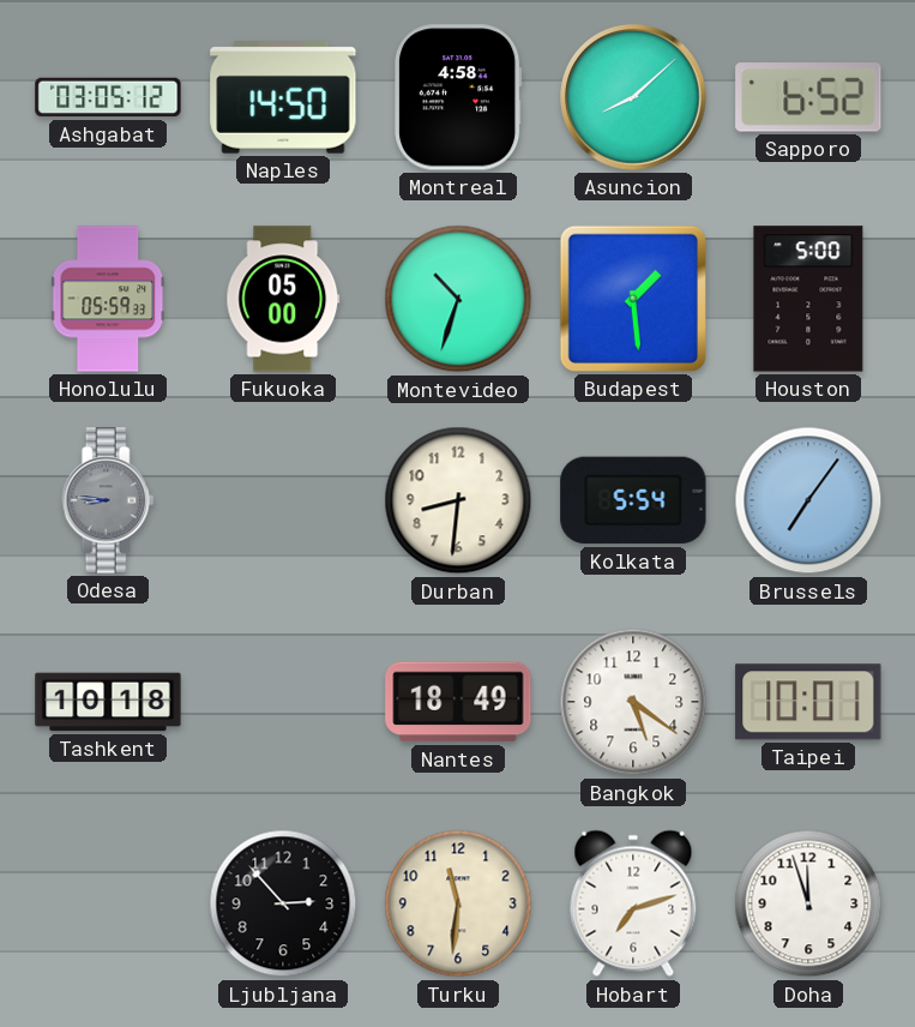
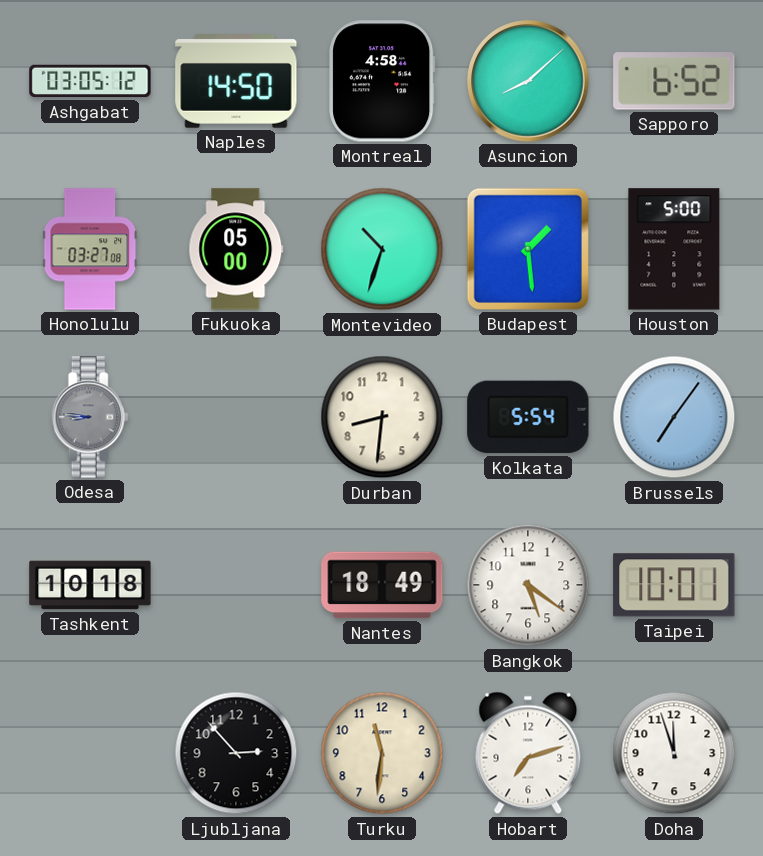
Honolulu: 05:59 -> 03:27 (90, 249)
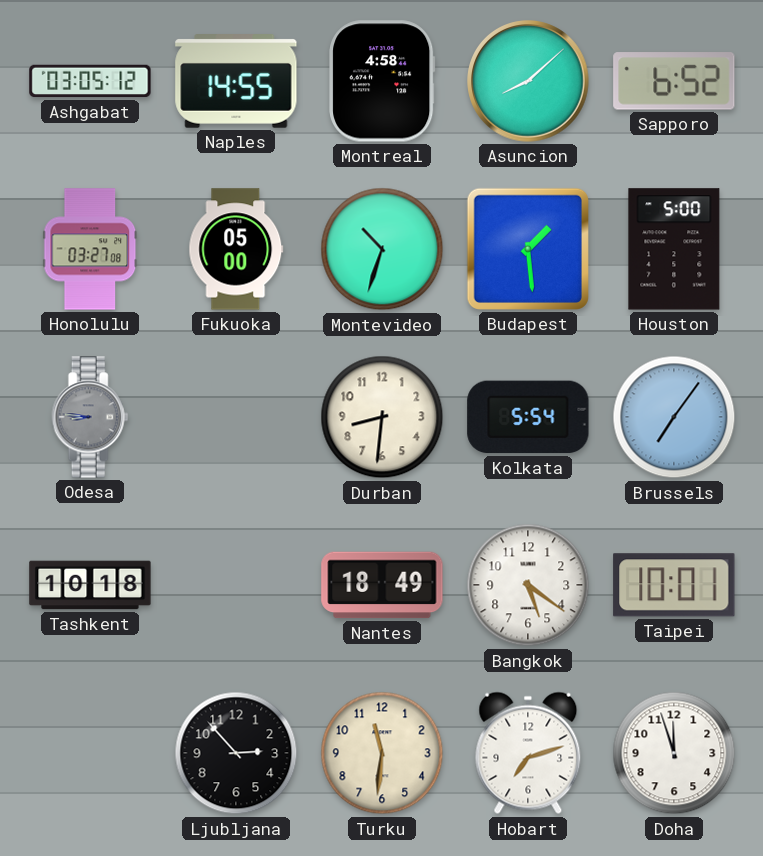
Naples: 14:50 -> 14:55 (236, 81)
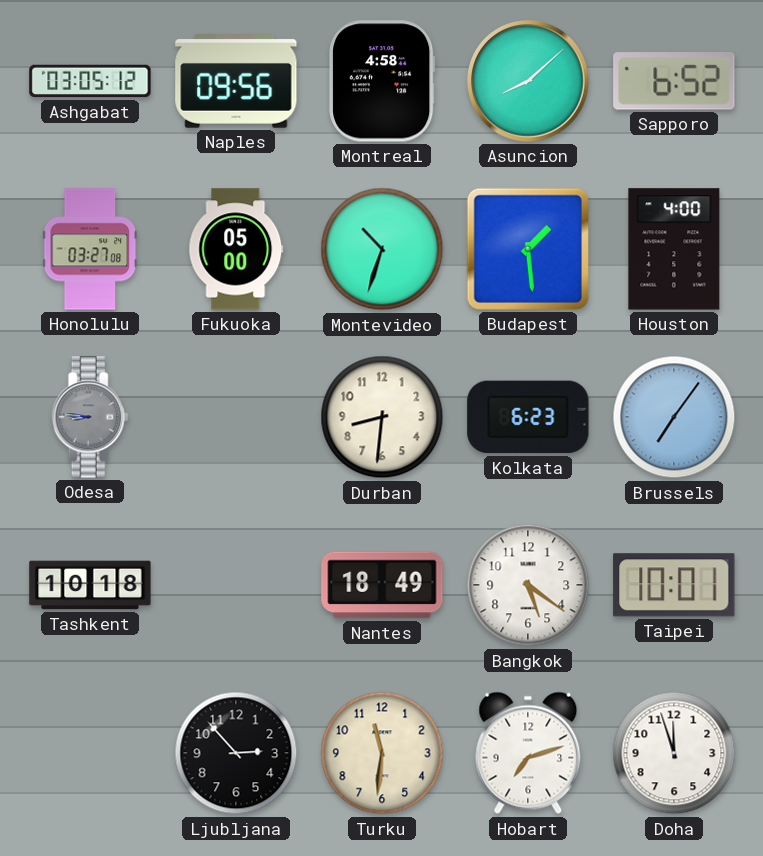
Naples: 14:55 -> 09:56 (236, 81)
Houston: 5:00 -> 4:00 (674, 249)
Kolkata: 5:54 -> 6:23 (528, 417)
